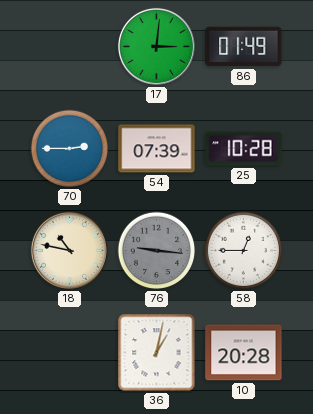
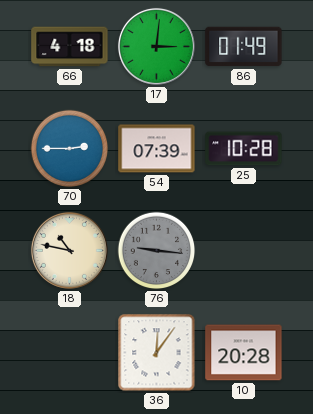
66: none -> 4:18 (70, 47)
58: 12:45 -> none (244, 251)
36: 1:02 -> 12:06 (157, 353)
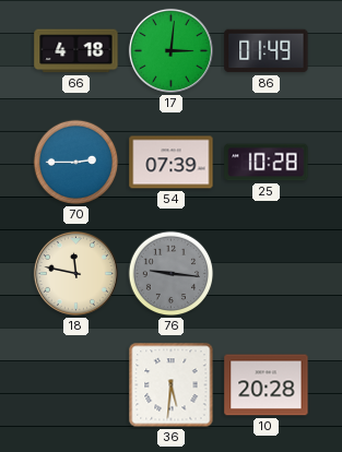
18: 10:47 -> 11:47 (75, 273)
36: 12:06 -> 5:31 (172, 385)
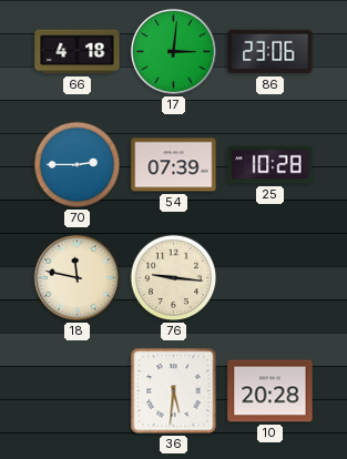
86: 01:49 -> 23:06 (271, 52)
76 dial: grey -> cream (174, 278)
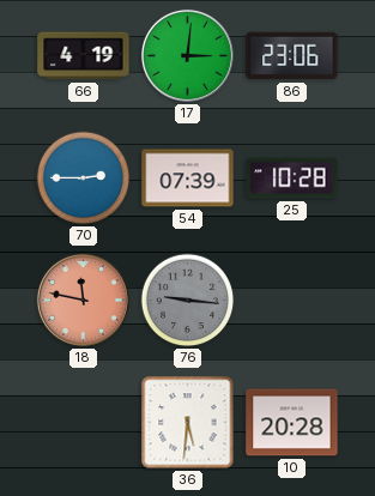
66: 4:18 -> 4:19 (84, 56)
18 dial: cream -> salmon (83, 300)
76 dial: cream -> grey (188, 301)
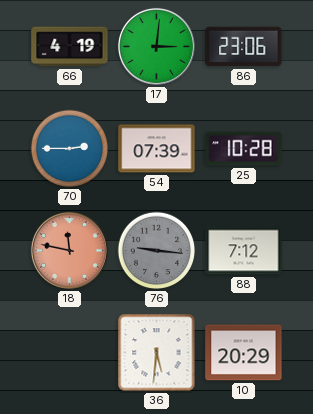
88: none -> 7:12 (244, 251)
10: 20:28 -> 20:29 (244, 353)
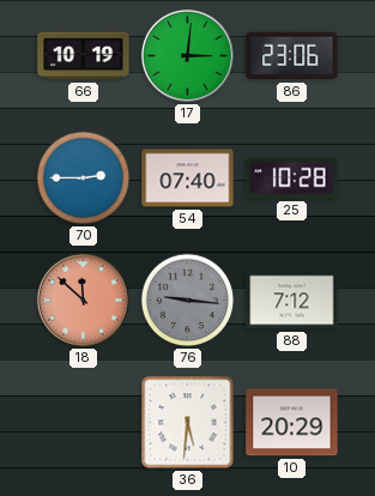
66: 4:19 -> 10:19 (84, 56)
54: 07:39 -> 07:40 (188, 179)
18: 11:47 -> 11:52 (83, 300)
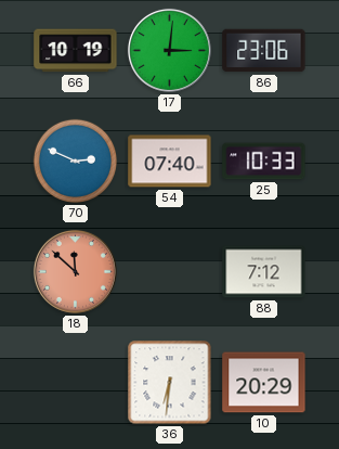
70: 2:45 -> 2:49 (76, 162)
25: 10:28 -> 10:33 (264, 162)
76: 9:16 -> none (188, 301)
36: 5:31 -> 6:31 (170, 383)
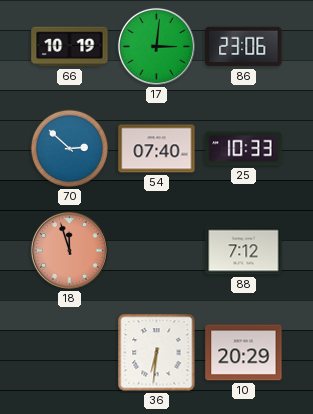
70: 2:49 -> 2:52 (70, 149)
18: 11:52 -> 11:57 (69, 250)
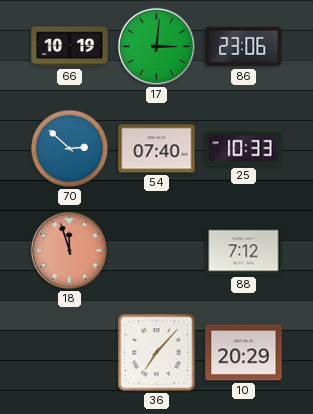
36: 6:31 -> 7:07 (157, 353)
